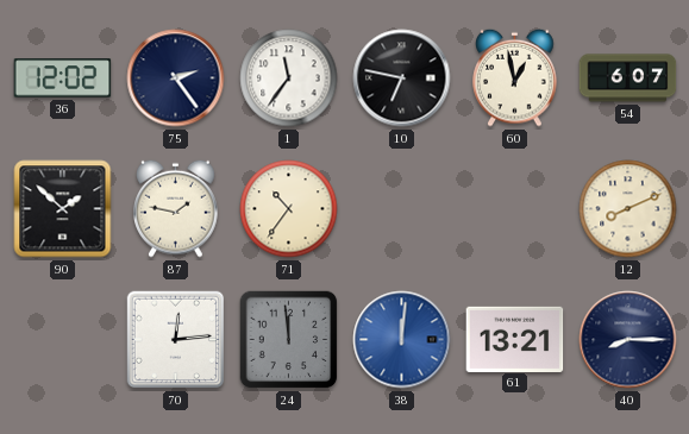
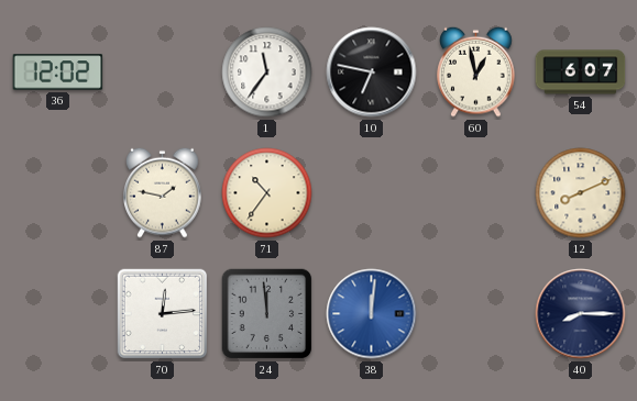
75: 2:24 -> none (176, 78)
90: 1:52 -> none (63, 209)
61: 13:21 -> none (515, 339)
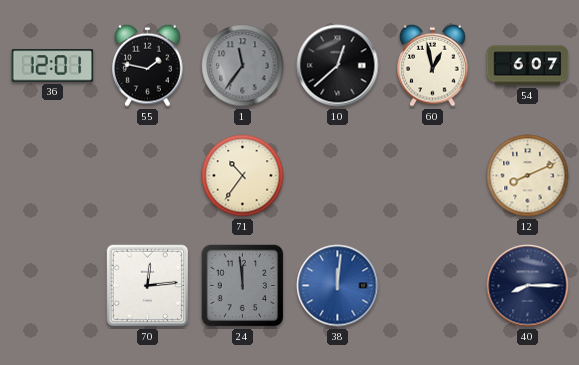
36: 12:02 -> 12:01 (53, 66)
55: none -> 1:47 (148, 65)
1 dial: white -> grey (243, 66)
10: 6:47 -> 12:38 (338, 66)
87: 1:47 -> none (163, 192)
